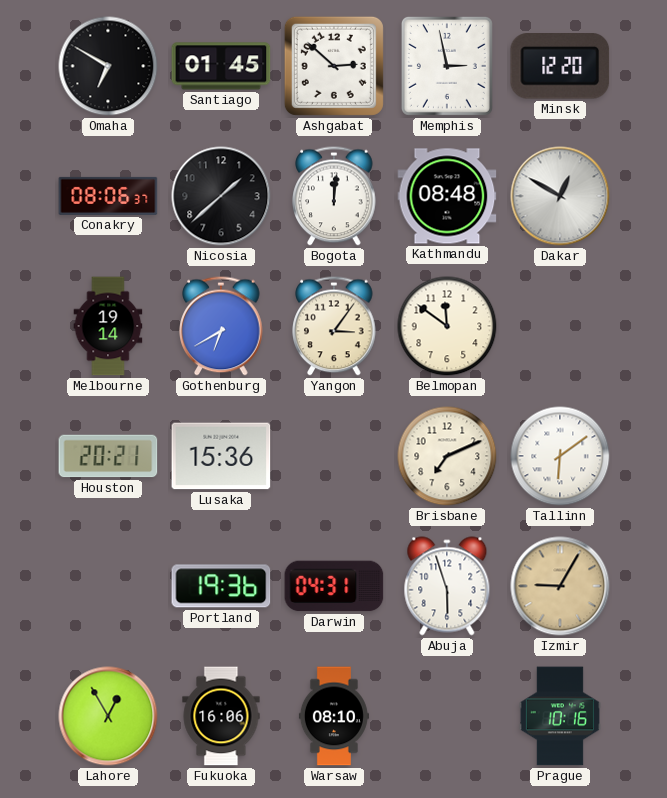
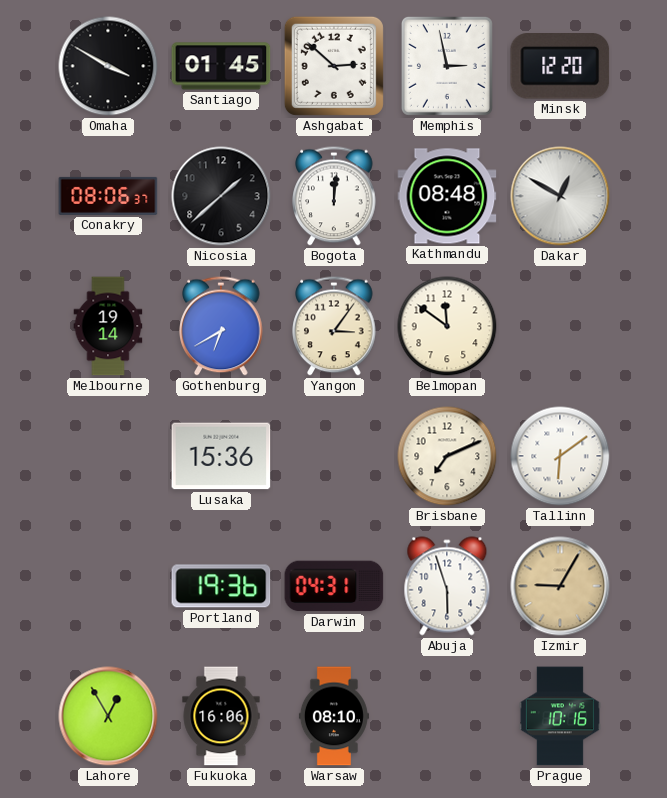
Omaha: 6:50 -> 3:50 (108, 66)
Houston: 20:21 -> none (108, 456)
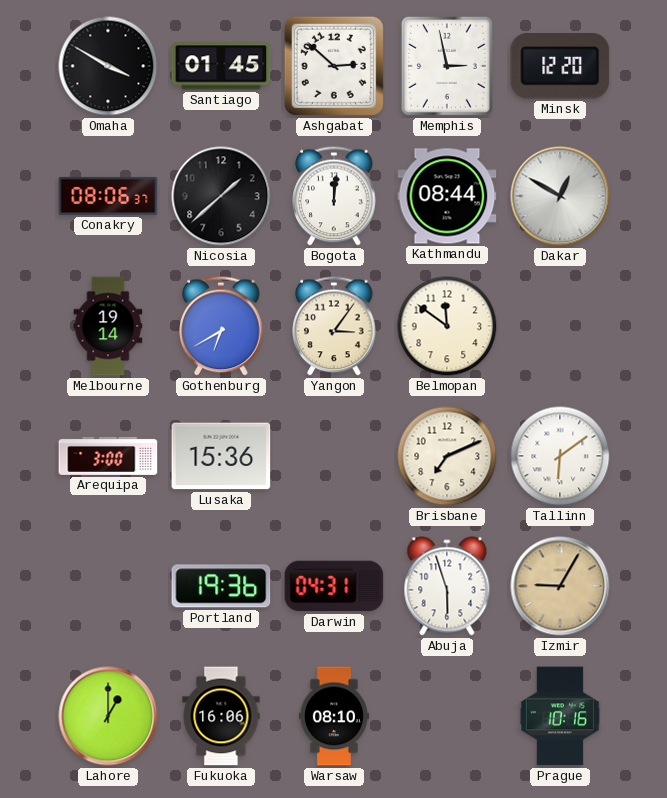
Kathmandu: 08:48 -> 08:44 (447, 196)
Arequipa: none -> 3:00 (108, 456)
Lahore: 12:55 -> 1:00 (108, 716)
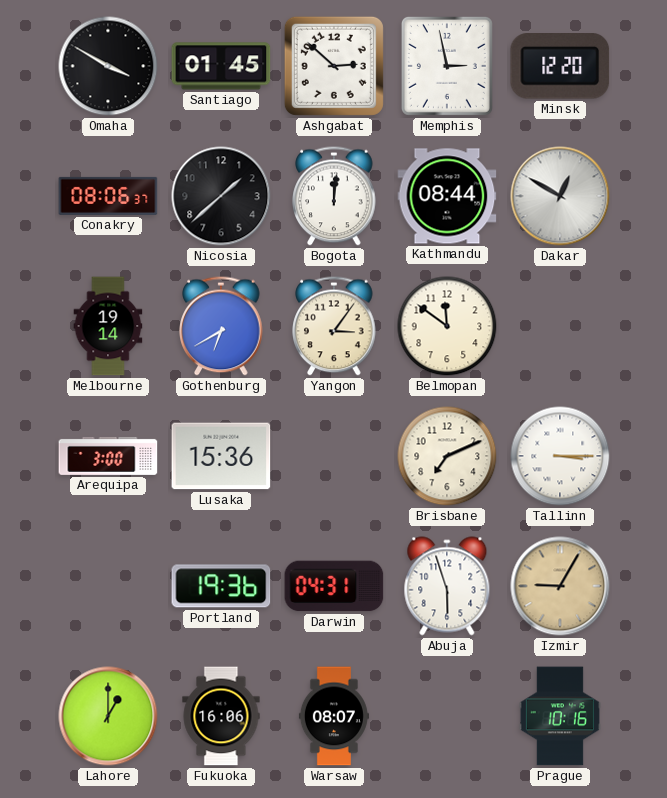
Tallinn: 6:09 -> 3:15 (560, 456)
Warsaw: 08:10 -> 08:07 (334, 716)
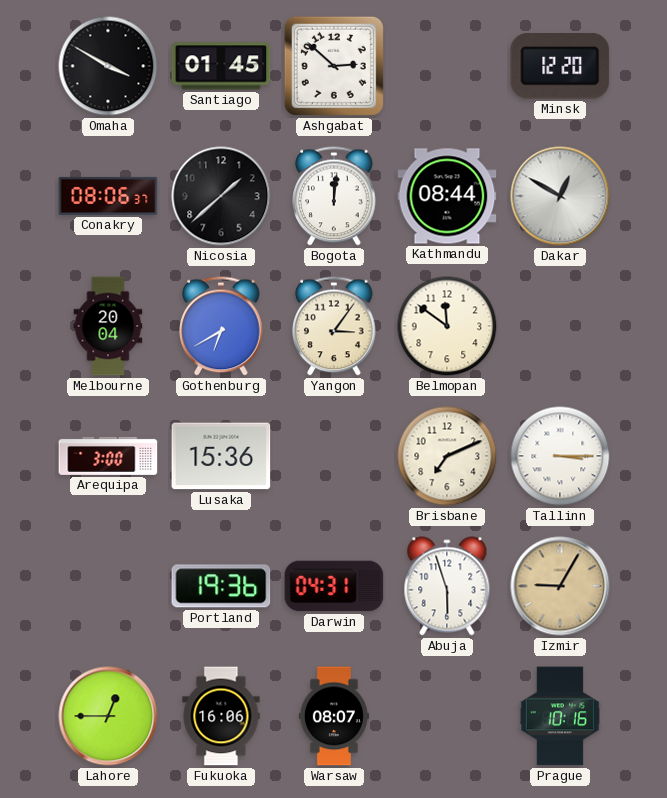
Memphis: 2:58 -> none (447, 66)
Melbourne: 19:14 -> 20:04 (108, 326)
Lahore: 1:00 -> 12:45 (108, 716)
